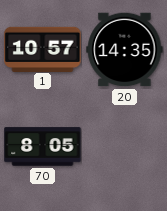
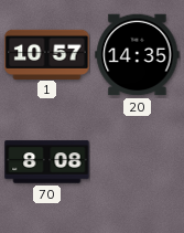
70: 8:05 -> 8:08 (47, 162)
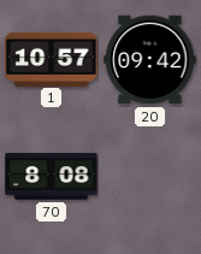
20: 14:35 -> 09:42 (150, 60)
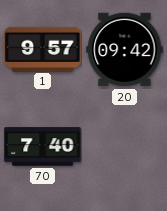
1: 10:57 -> 9:57 (43, 49)
70: 8:08 -> 7:40 (43, 147)
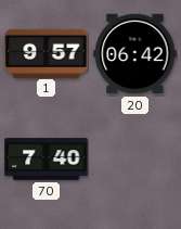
20: 09:42 -> 06:42 (135, 54)
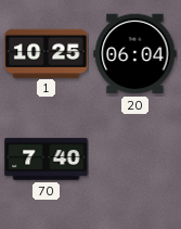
1: 9:57 -> 10:25 (47, 53)
20: 06:42 -> 06:04 (135, 54)
